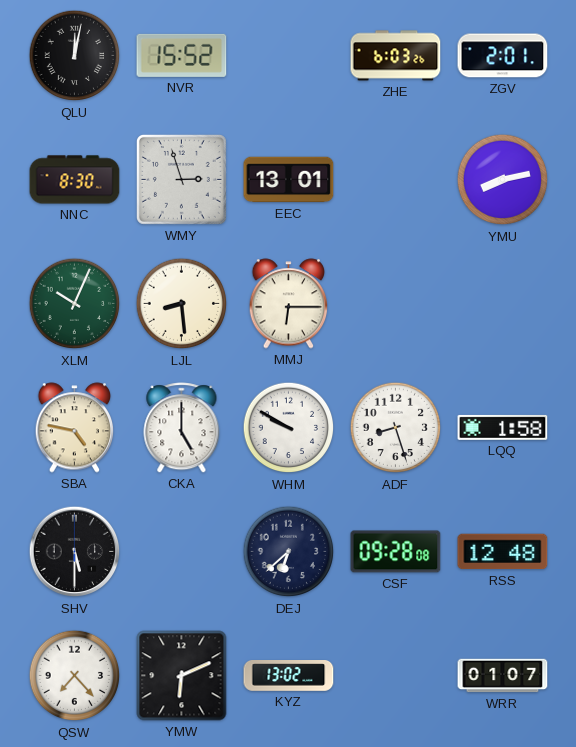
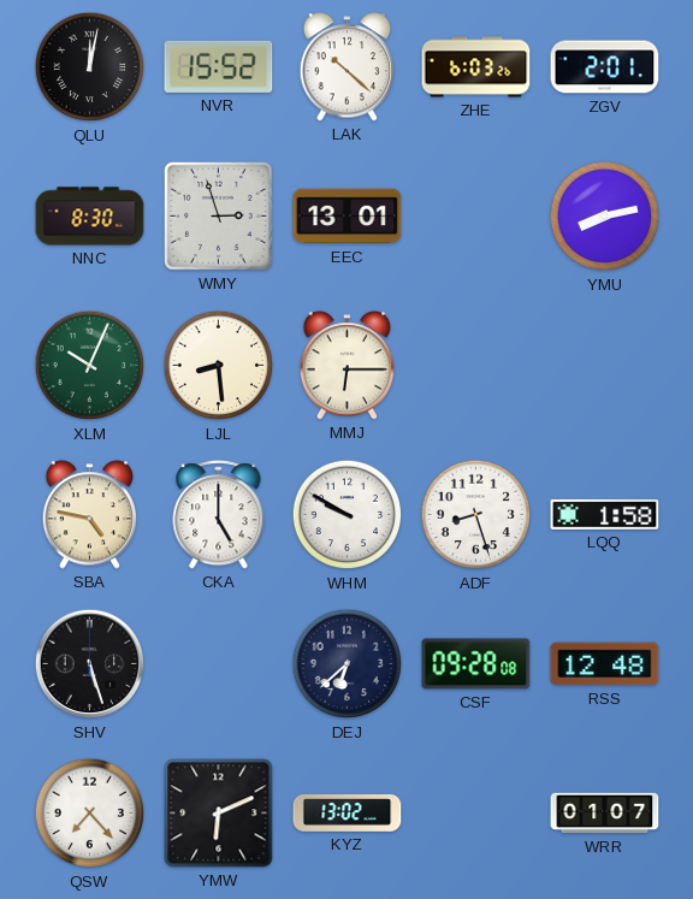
LAK: none -> 10:22 (348, 67)
SHV: 5:30 -> 5:27 (90, 664)
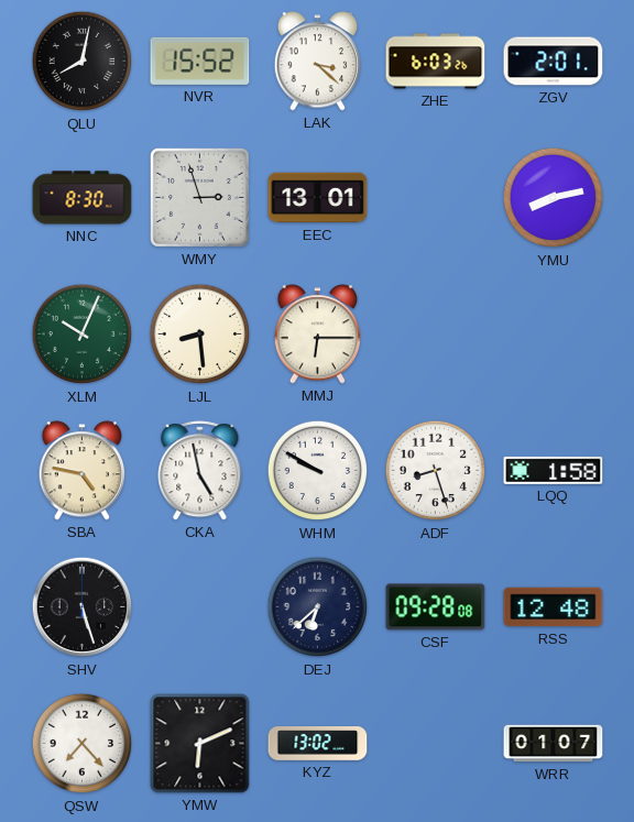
QLU: 12:02 -> 8:02 (83, 62)
LAK: 10:22 -> 3:22 (318, 62)
CKA: 5:00 -> 4:58 (200, 471)
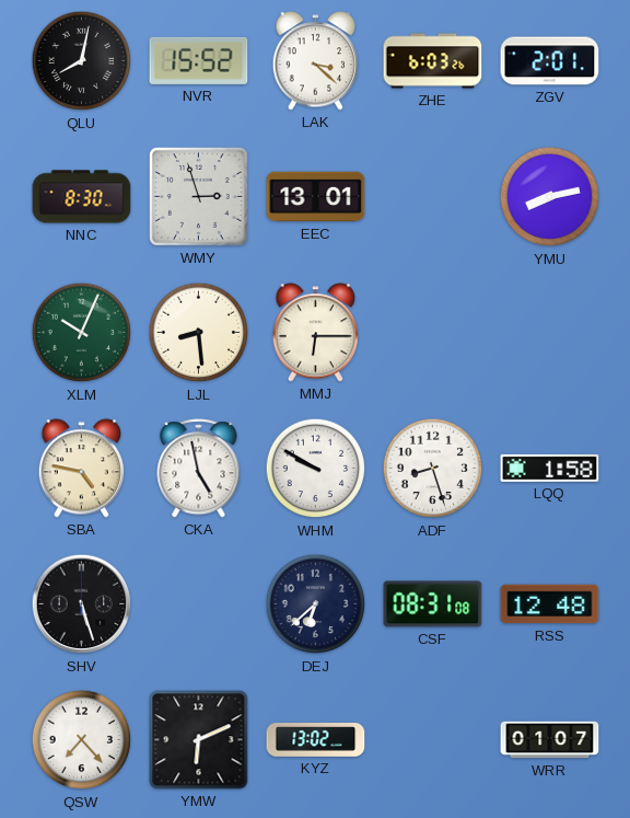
CSF: 09:28 -> 08:31 (433, 604)
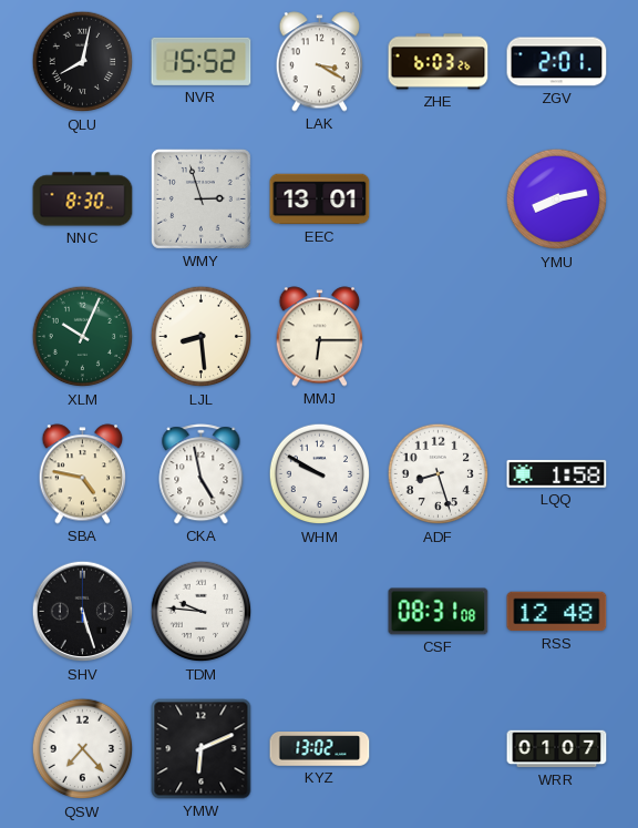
LAK: 3:22 -> 3:20 (320, 62)
TDM: none -> 9:46 (202, 612)
DEJ: 6:38 -> none (316, 604)
